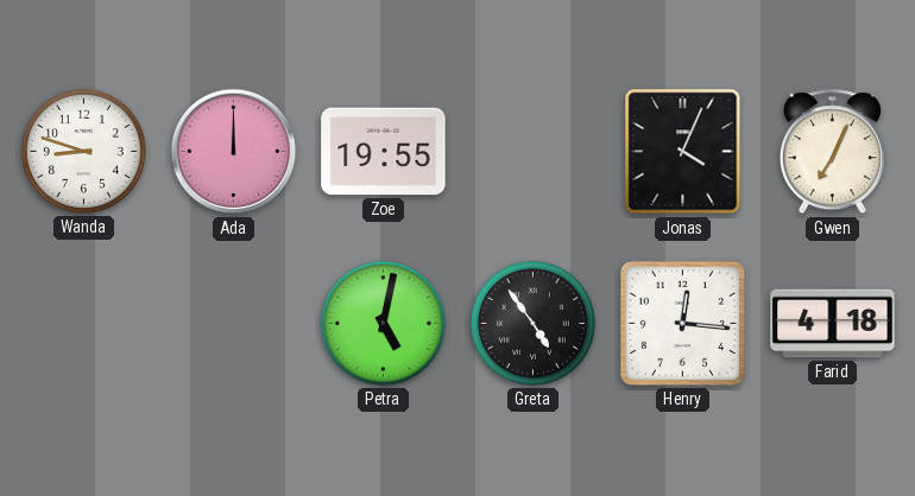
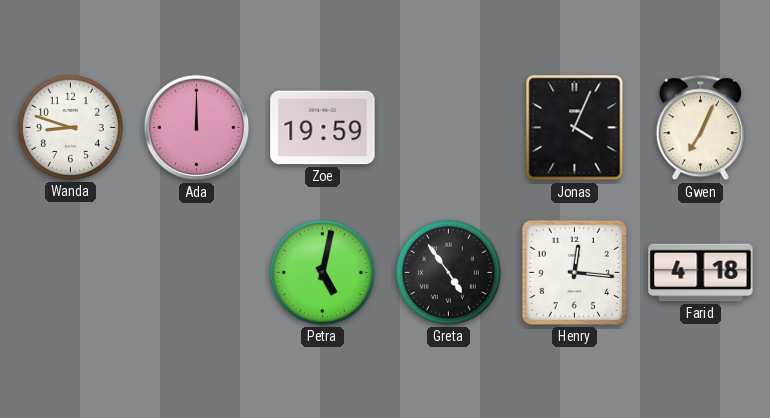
Zoe: 19:55 -> 19:59 (323, 128)
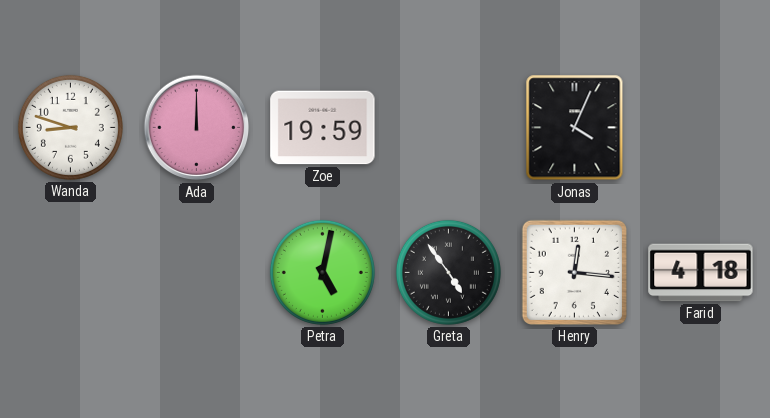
Gwen: 7:04 -> none (700, 128)
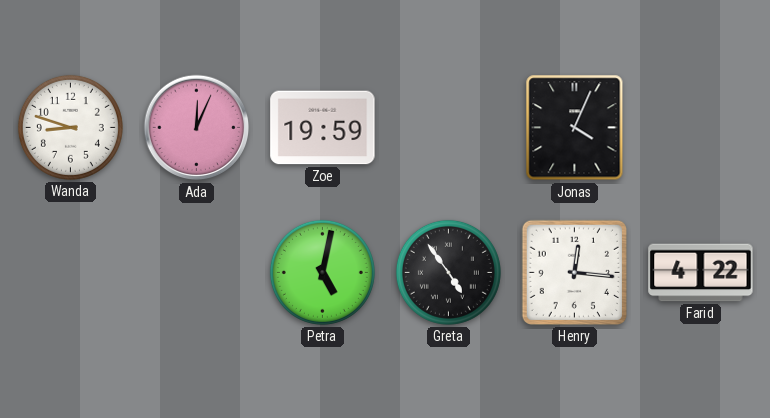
Ada: 12:00 -> 12:04 (197, 128)
Farid: 4:18 -> 4:22 (701, 273)
